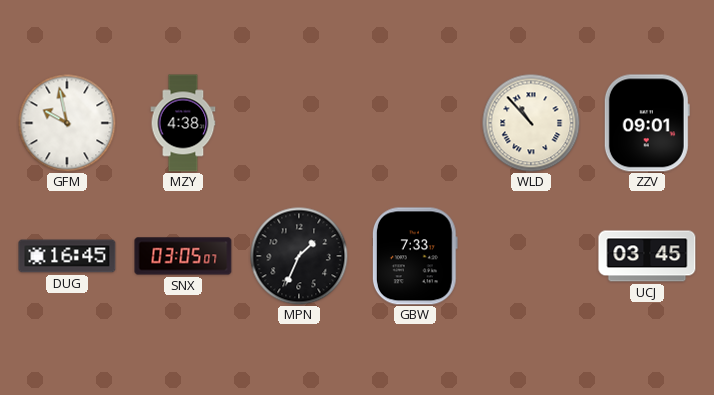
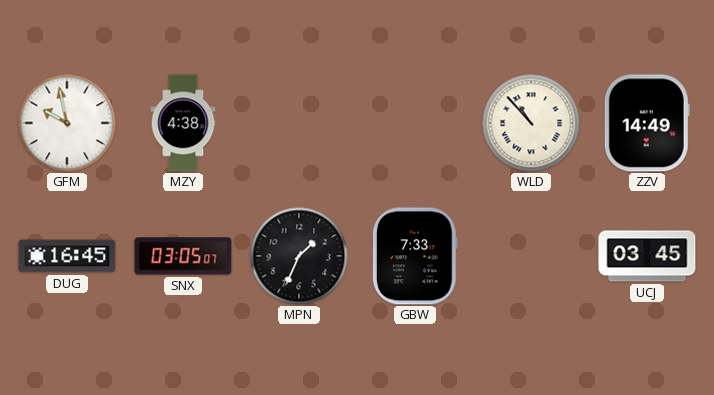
ZZV: 09:01 -> 14:49 (647, 123)
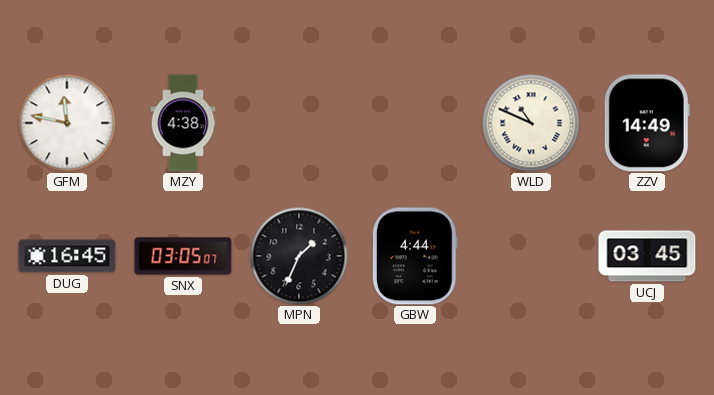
GFM: 9:58 -> 11:47 (67, 123)
WLD: 10:53 -> 10:49 (531, 123)
GBW: 7:33 -> 4:44 (415, 256)
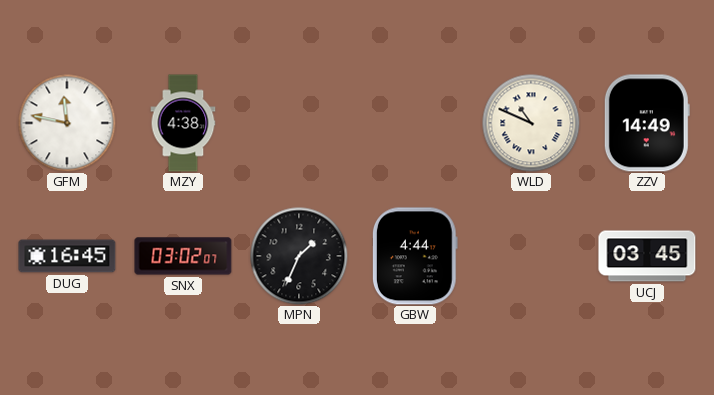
SNX: 03:05 -> 03:02 (183, 256)
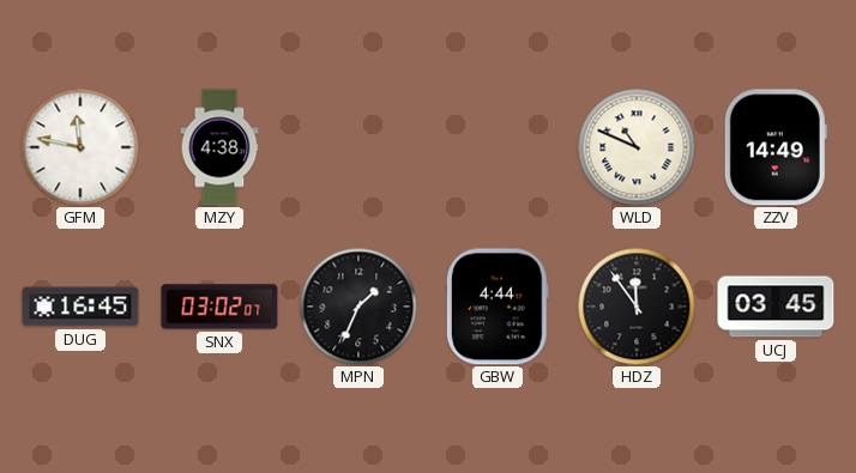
HDZ: none -> 11:54 (637, 307)
